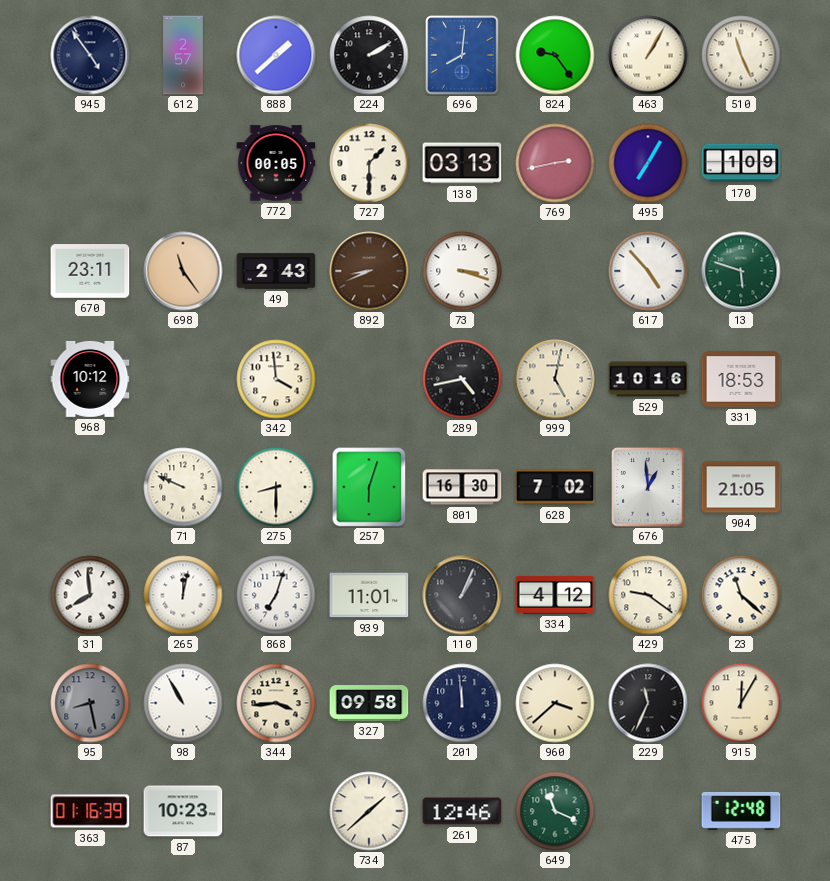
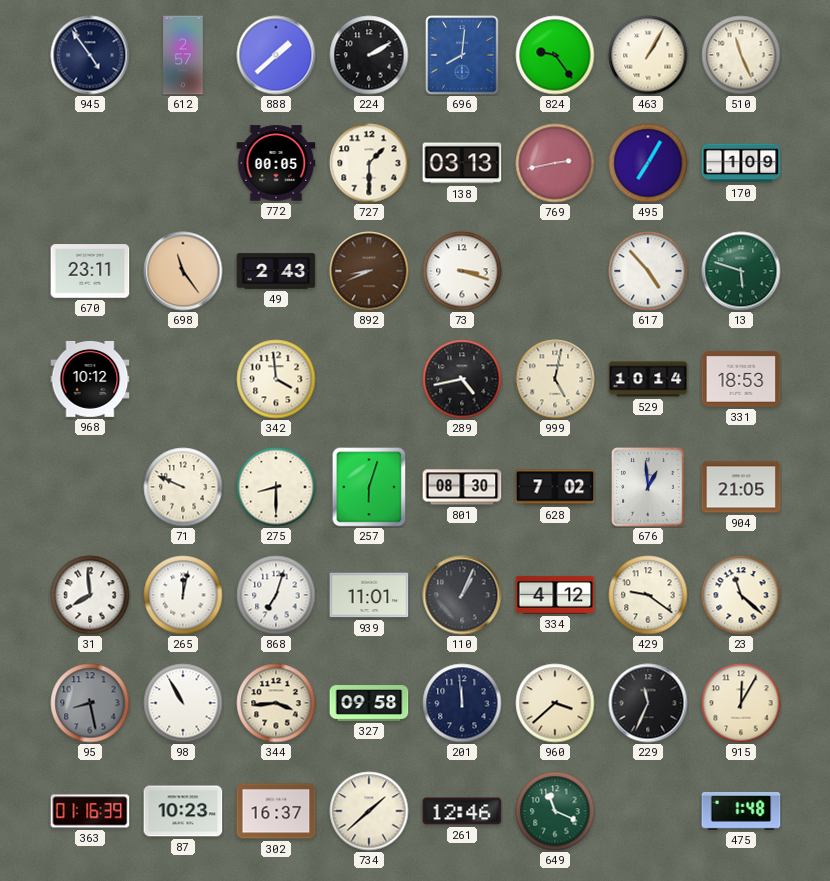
529: 10:16 -> 10:14 (648, 379)
801: 16:30 -> 08:30 (462, 487)
302: none -> 16:37 (276, 811)
475: 12:48 -> 1:48 (741, 811)
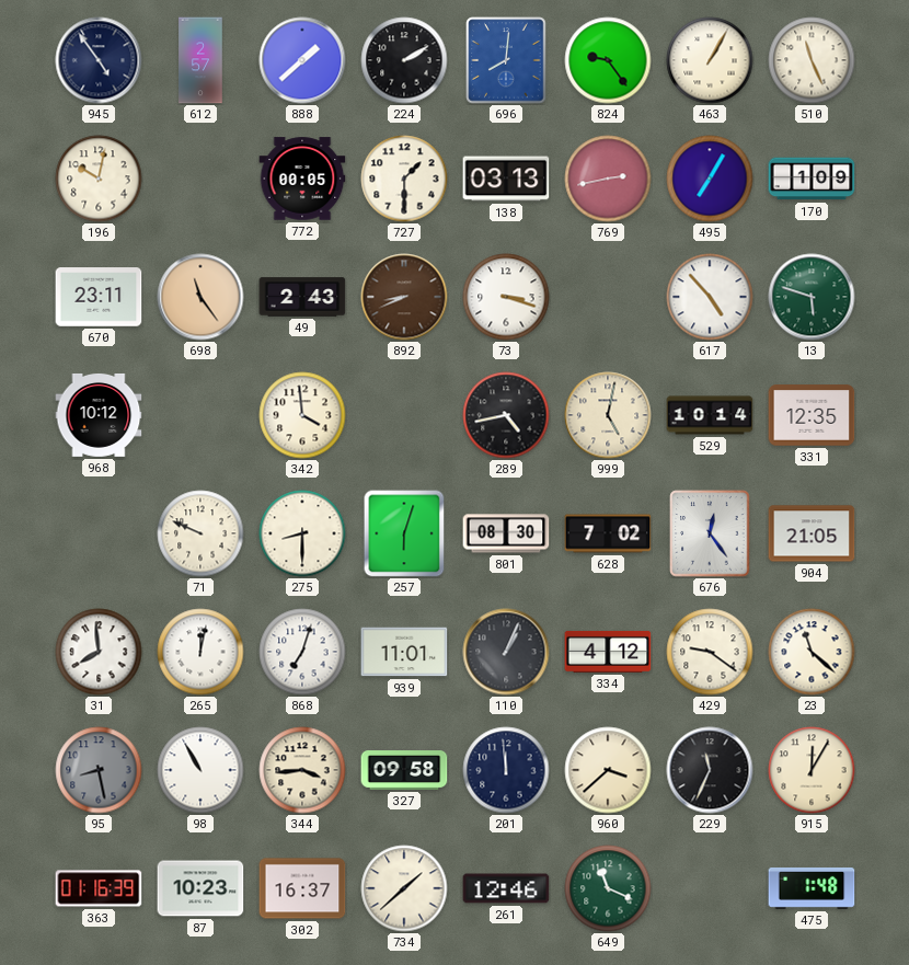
196: none -> 10:02 (99, 179)
331: 18:53 -> 12:35 (812, 415)
676: 12:59 -> 12:24 (710, 533)
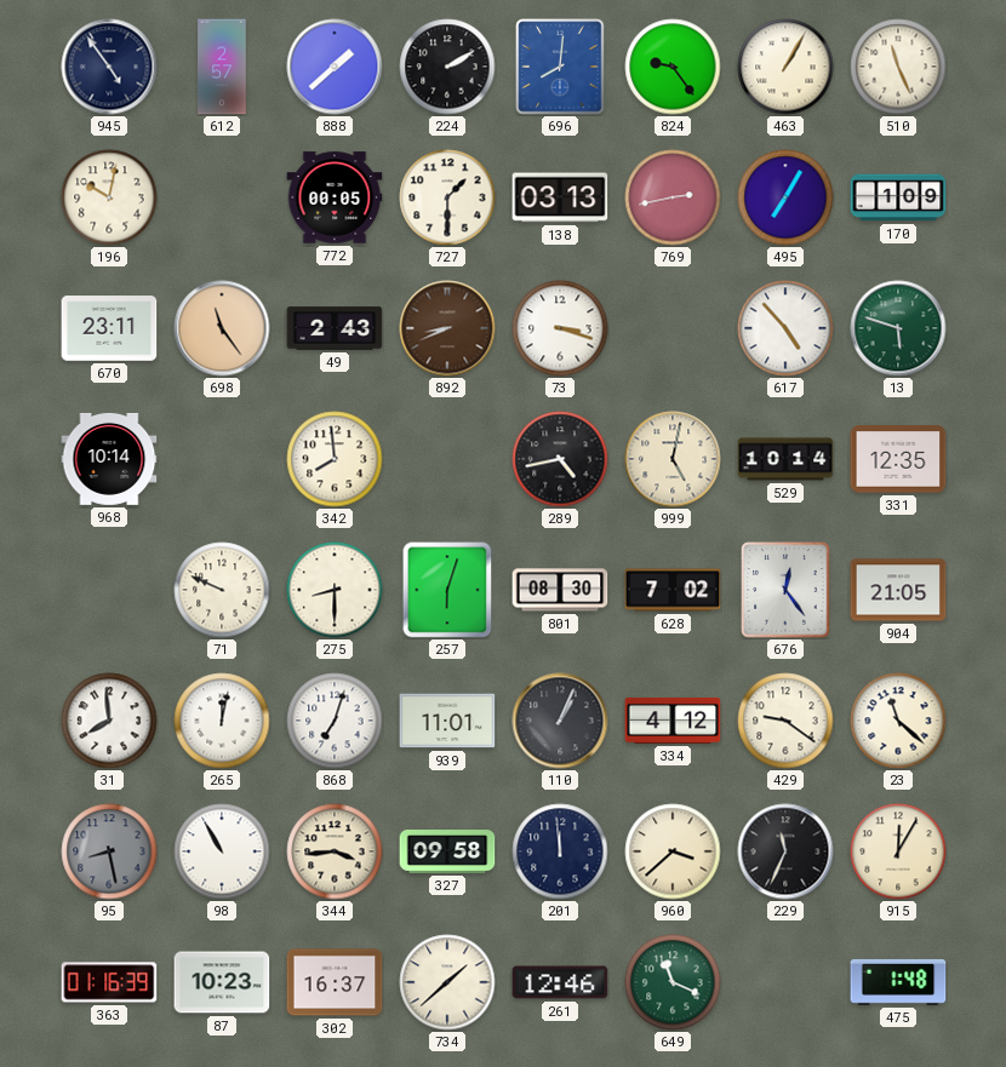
968: 10:12 -> 10:14 (109, 459)
342: 3:59 -> 7:59 (335, 459)
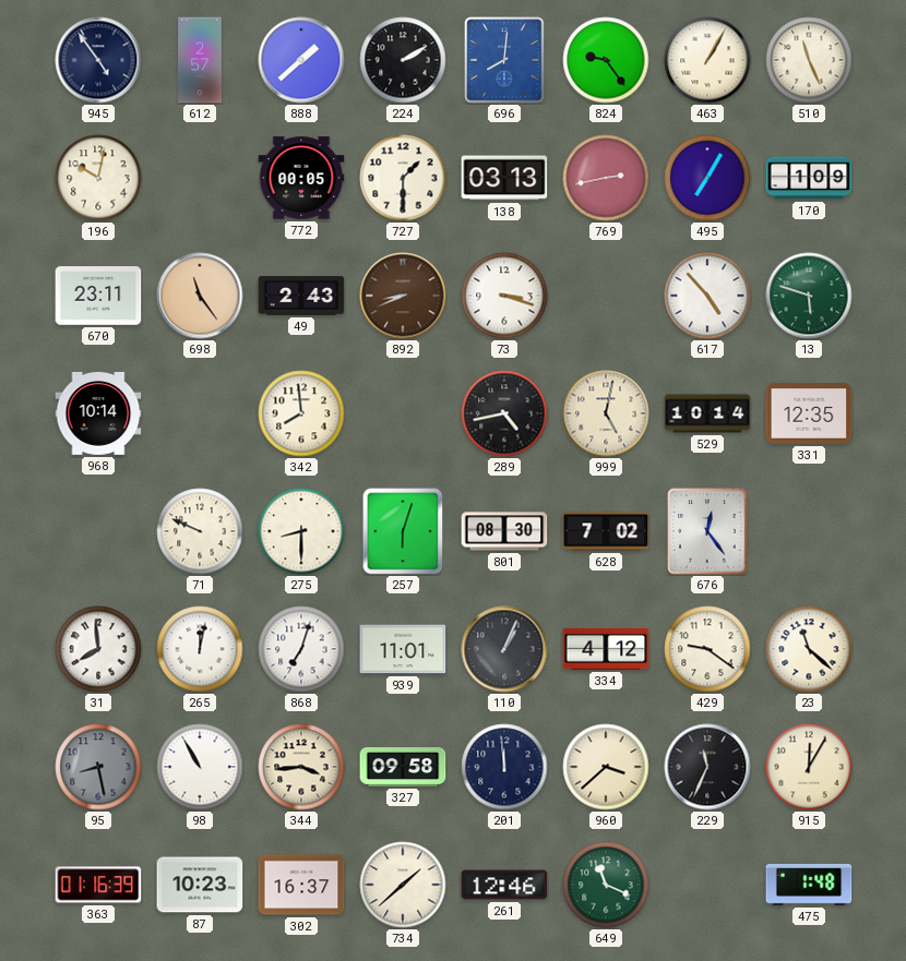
904: 21:05 -> none (898, 590)
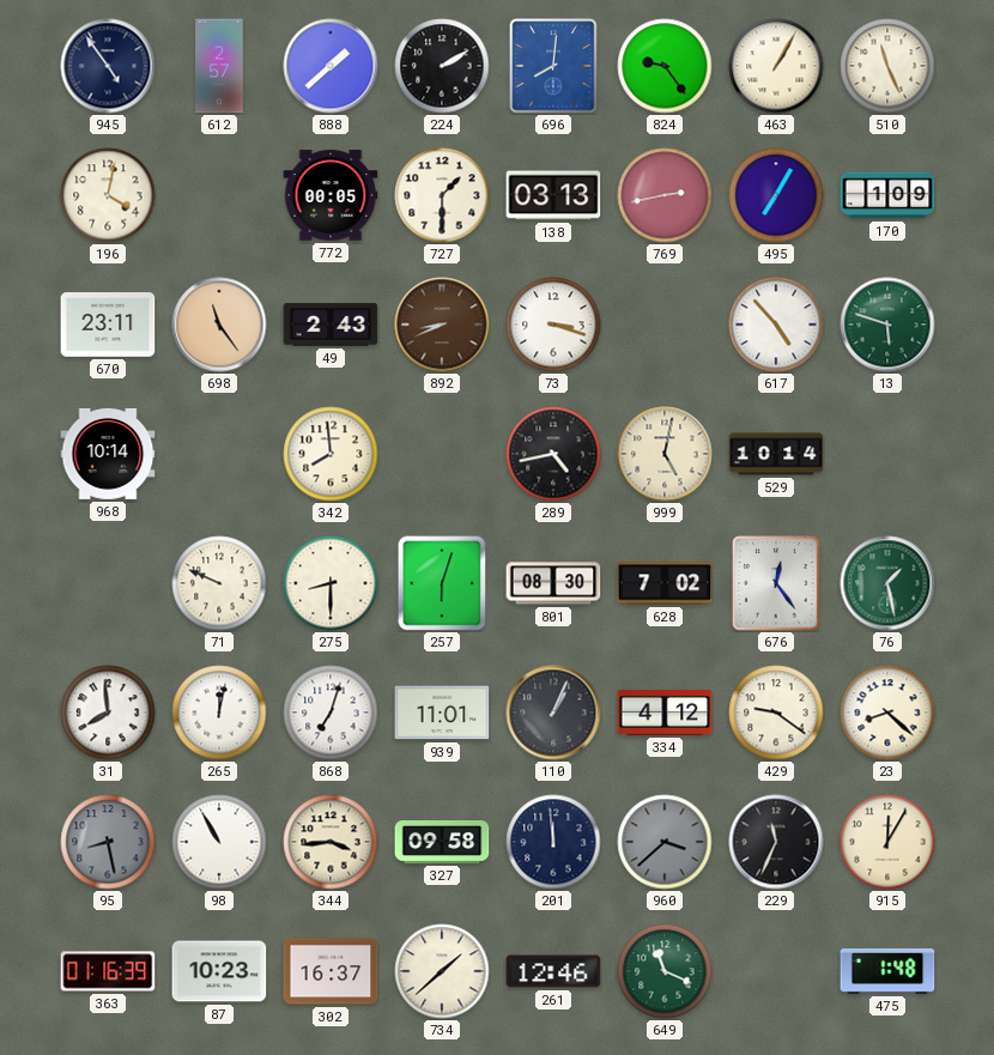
196: 10:02 -> 4:02 (108, 195)
331: 12:35 -> none (809, 413)
76: none -> 1:28 (887, 583)
23: 11:22 -> 8:22 (887, 713)
960 dial: cream -> grey (665, 842)
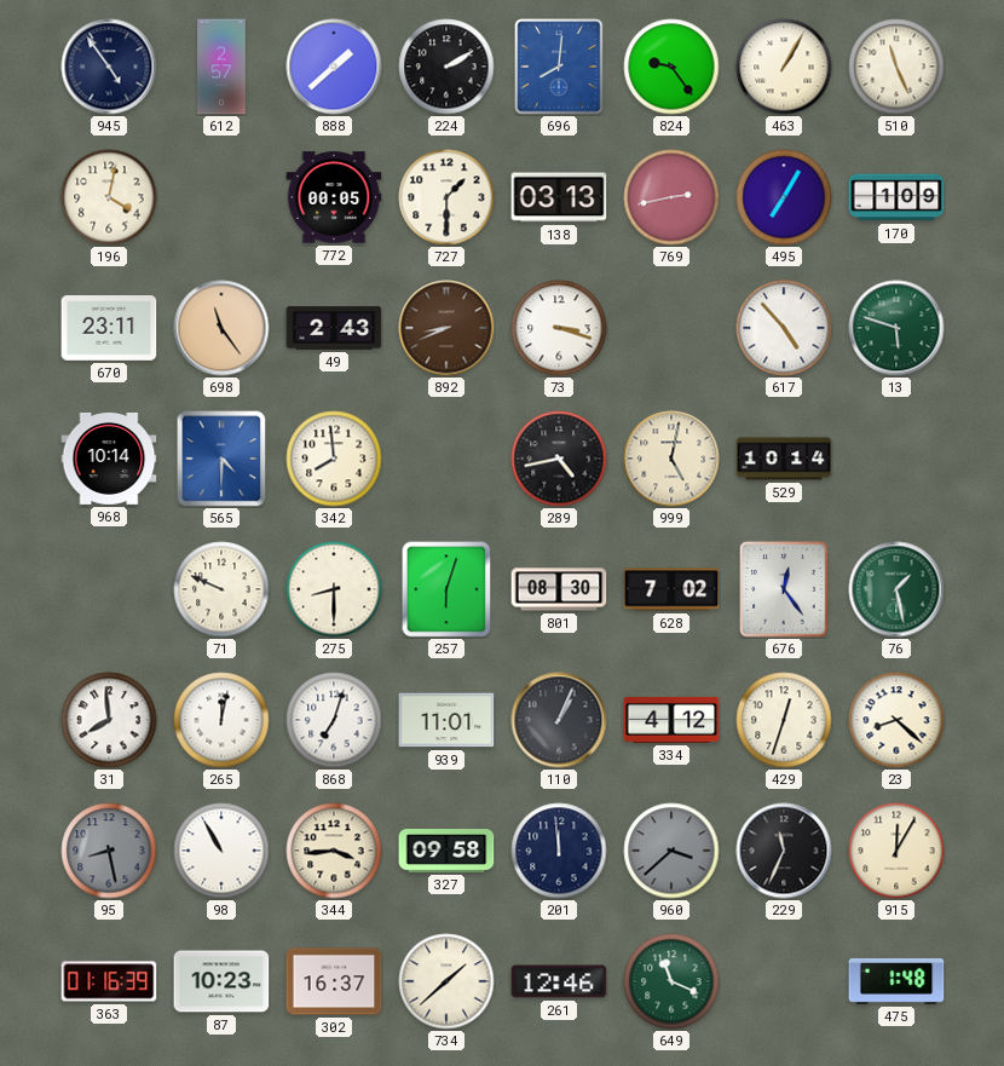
565: none -> 4:30 (221, 459)
429: 9:21 -> 12:33 (784, 720)
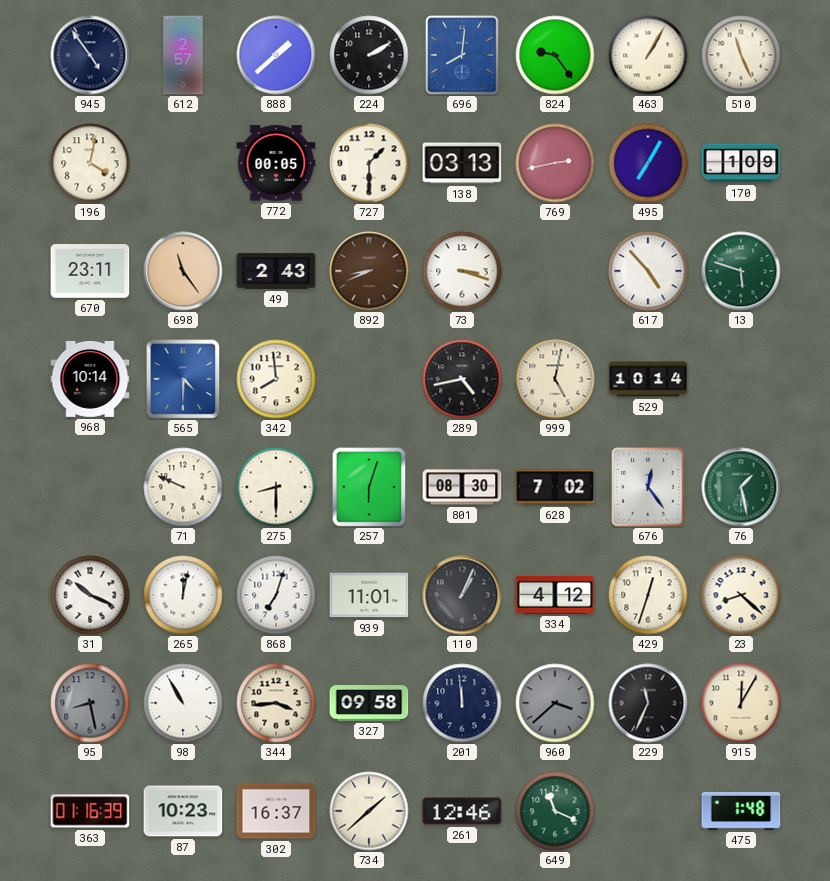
31: 7:59 -> 10:19 (90, 595)
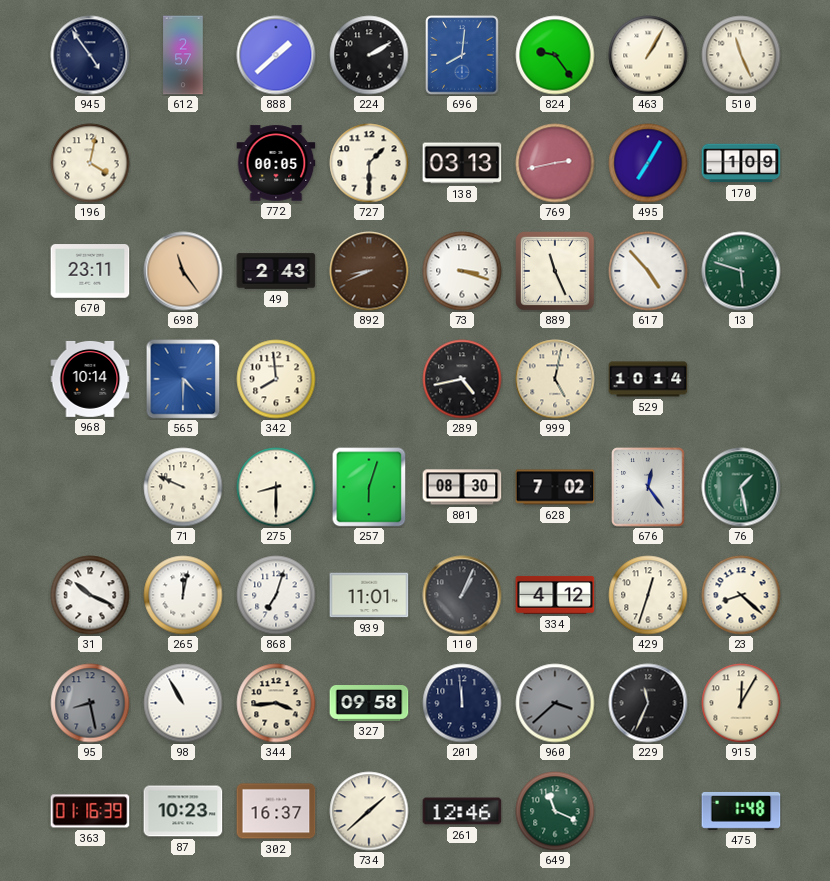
889: none -> 11:26 (555, 271)
